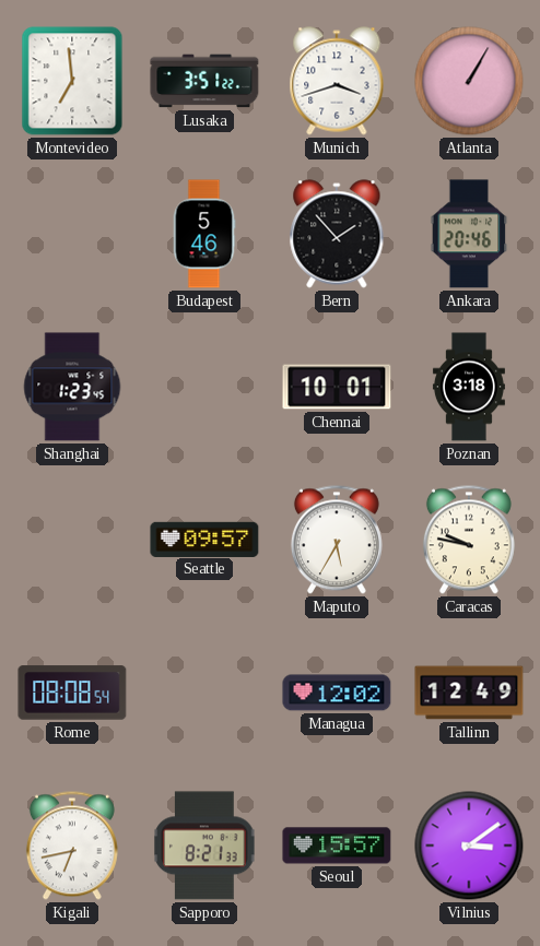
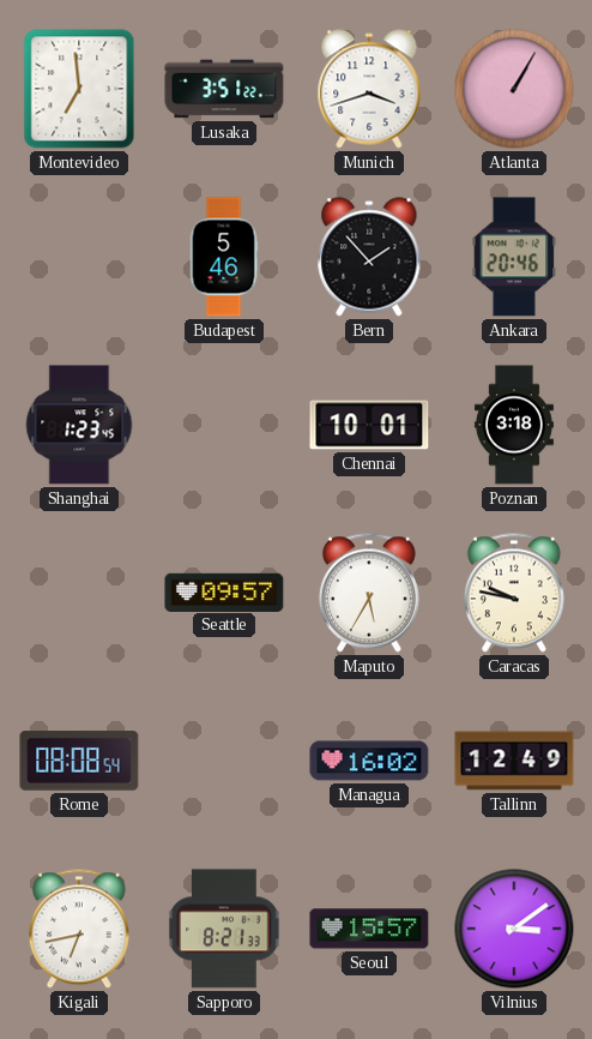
Managua: 12:02 -> 16:02 (369, 761)
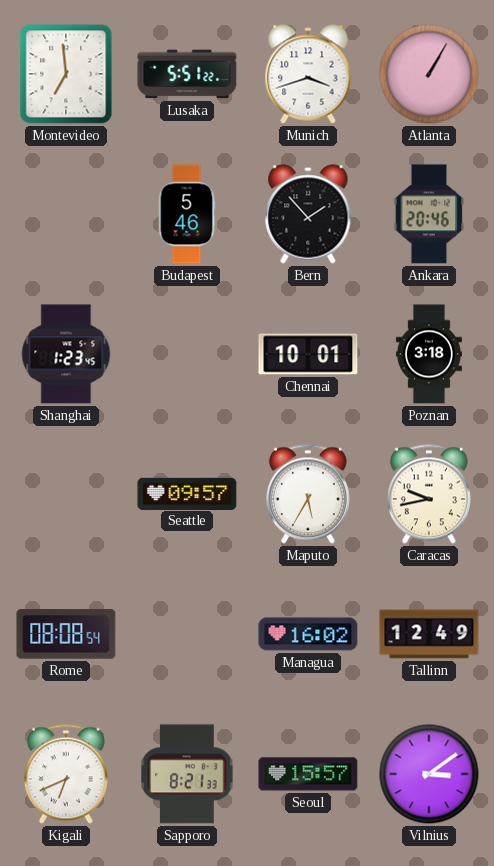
Lusaka: 3:51 -> 5:51 (187, 74)
Caracas: 9:47 -> 9:43 (429, 494)
Kigali: 6:43 -> 6:41 (66, 774)
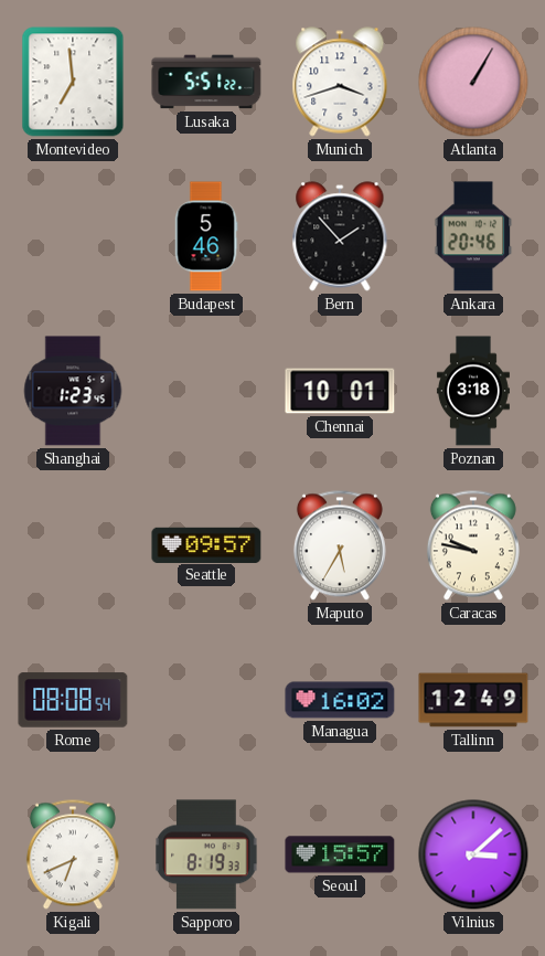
Caracas: 9:43 -> 9:47 (473, 545)
Sapporo: 8:21 -> 8:19 (206, 854)
Vilnius: 3:09 -> 3:08 (473, 854)
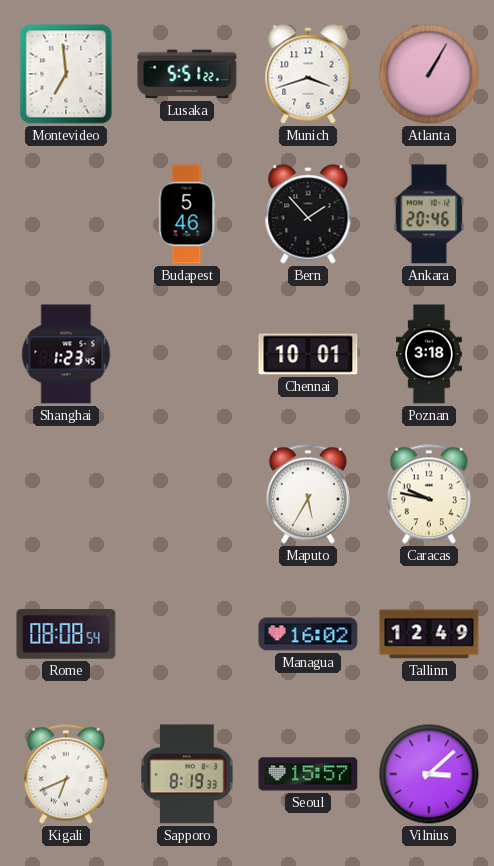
Seattle: 09:57 -> none (206, 544)
